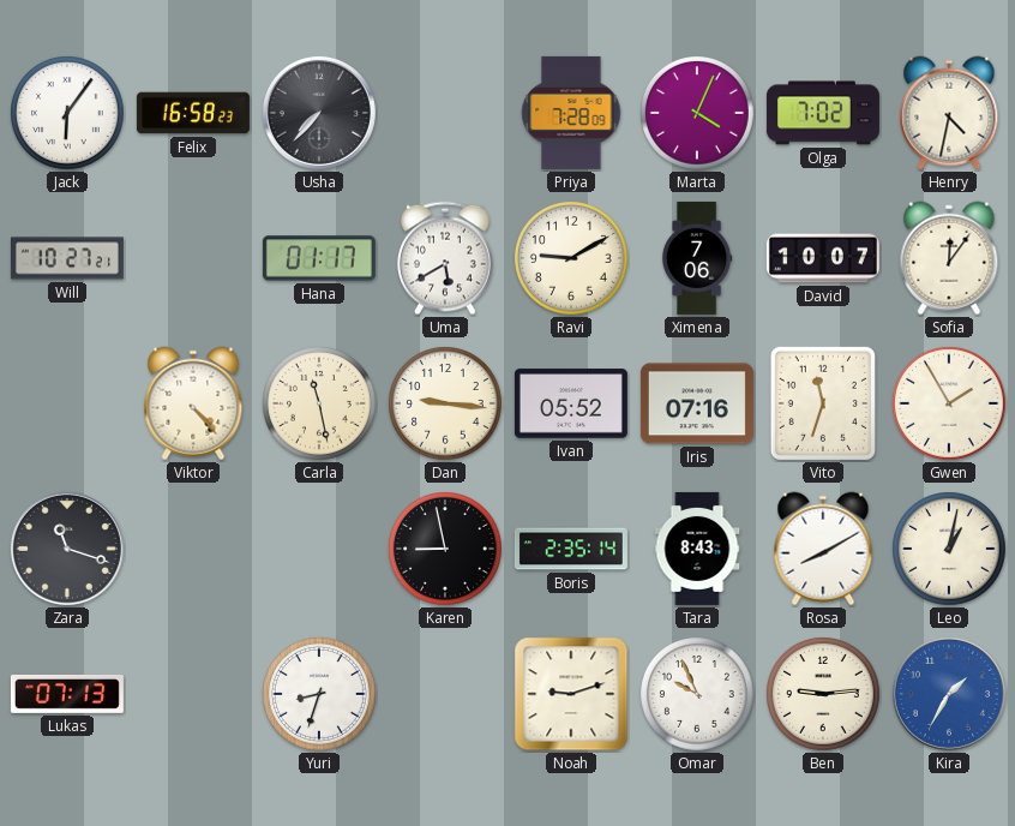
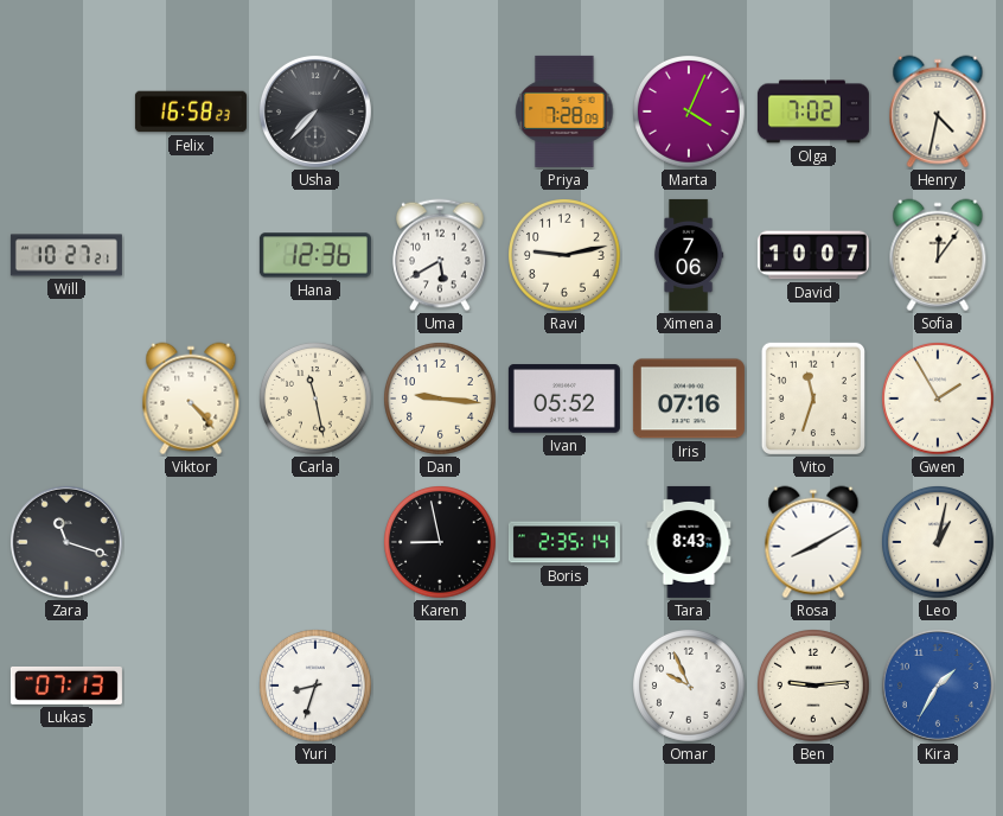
Jack: 6:06 -> none (68, 114)
Hana: 01:17 -> 12:36 (315, 255)
Ravi: 9:10 -> 9:13 (566, 256)
Noah: 9:12 -> none (571, 694)
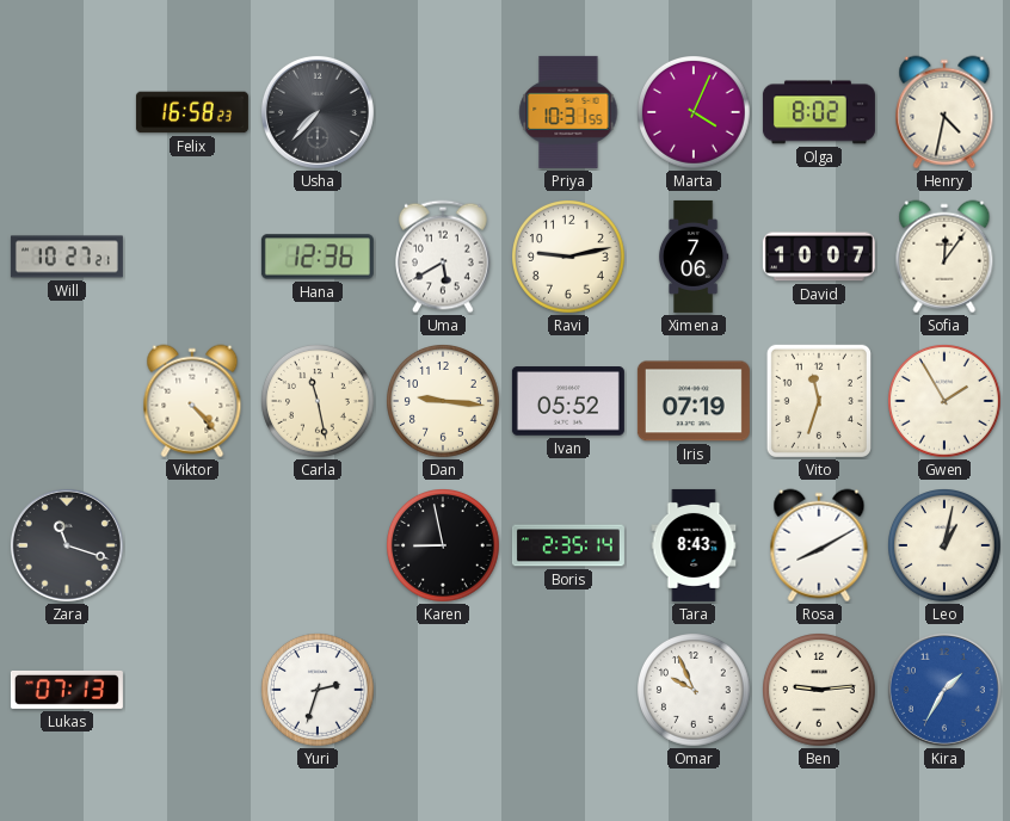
Priya: 7:28 -> 10:31 (568, 112)
Olga: 7:02 -> 8:02 (819, 112)
Iris: 07:16 -> 07:19 (694, 401)
Yuri: 8:33 -> 2:33 (319, 691)
